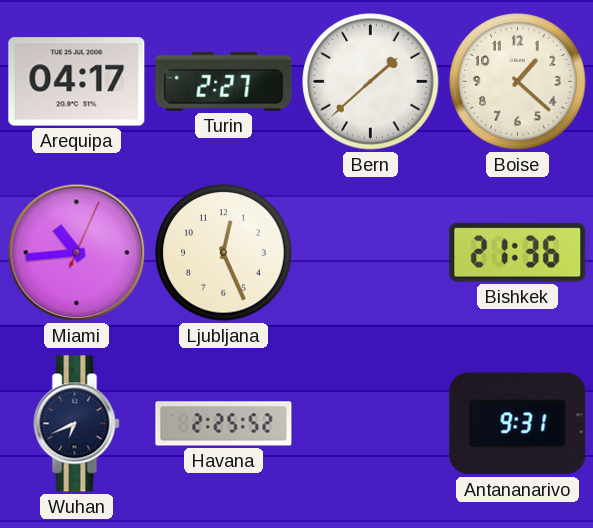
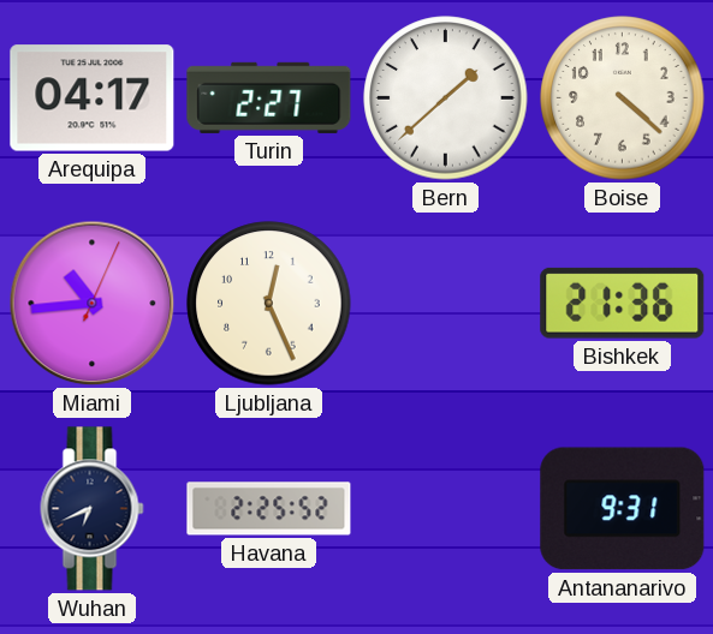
Boise: 1:22 -> 4:22 (623, 98)
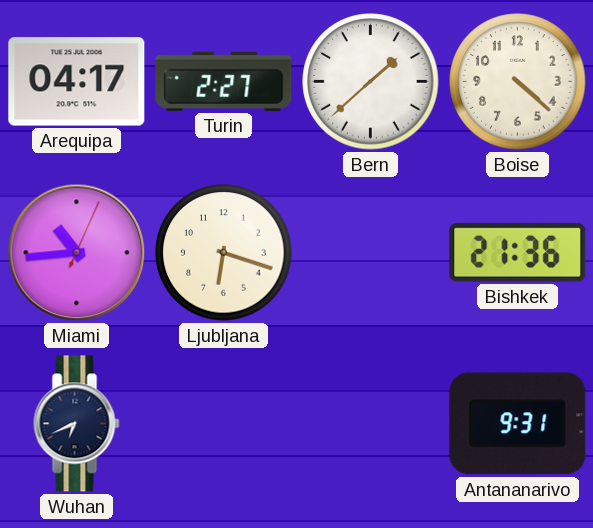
Ljubljana: 12:26 -> 6:18 (224, 253)
Havana: 2:25 -> none (269, 509)
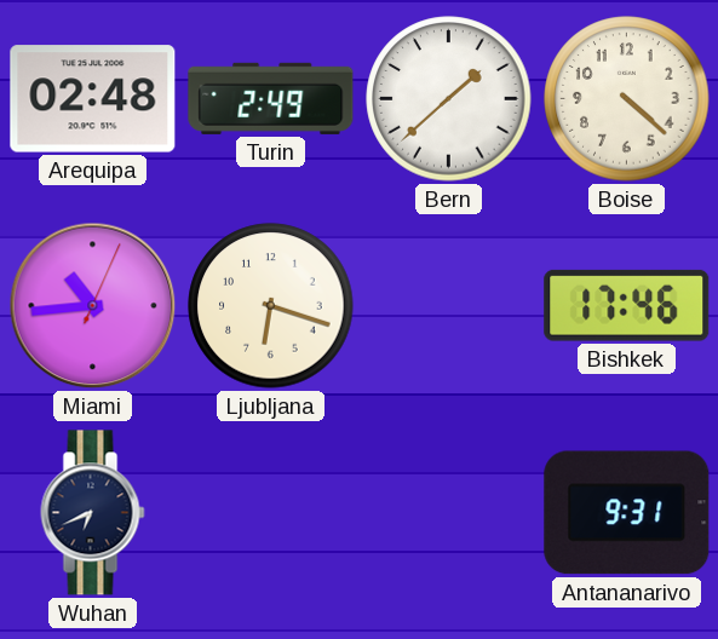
Arequipa: 04:17 -> 02:48 (93, 99)
Turin: 2:27 -> 2:49 (271, 98)
Bishkek: 21:36 -> 17:46 (627, 305)
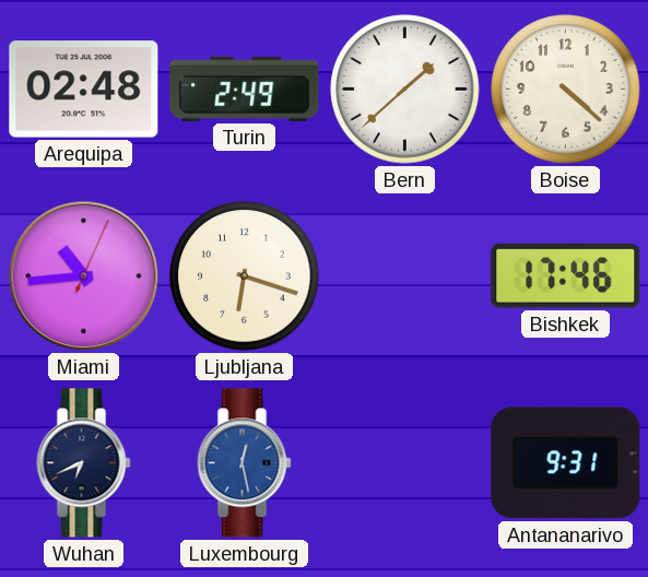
Luxembourg: none -> 12:28 (245, 463)
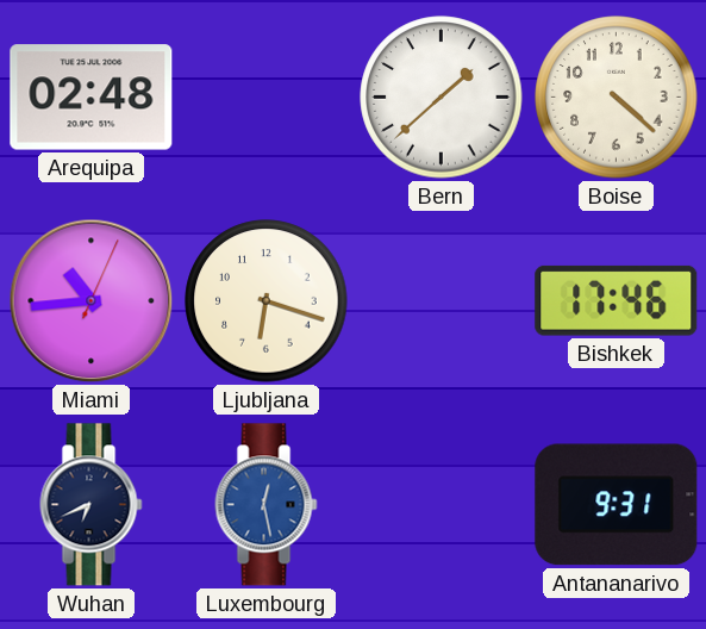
Turin: 2:49 -> none (245, 89)
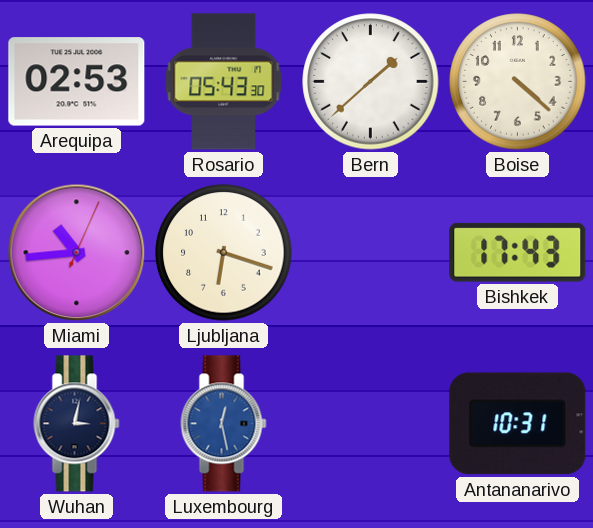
Arequipa: 02:48 -> 02:53 (77, 82)
Rosario: none -> 05:43 (224, 82)
Bishkek: 17:46 -> 17:43 (518, 252)
Wuhan: 6:41 -> 3:02 (77, 424)
Antananarivo: 9:31 -> 10:31 (518, 424)
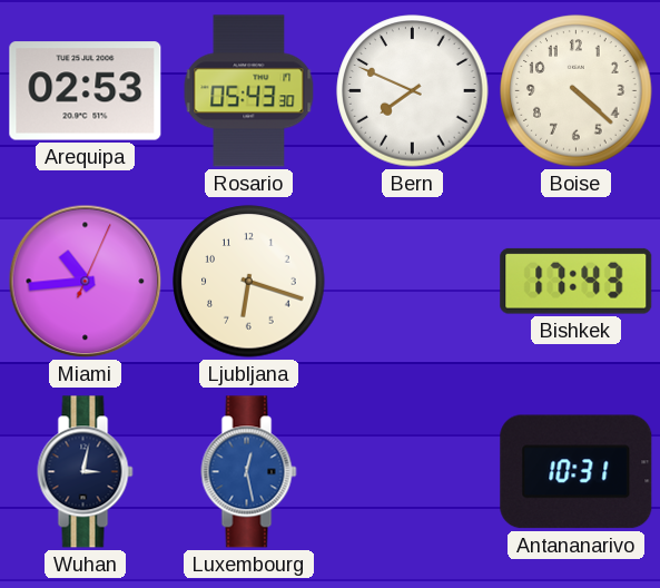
Bern: 1:38 -> 7:49 (413, 91)
